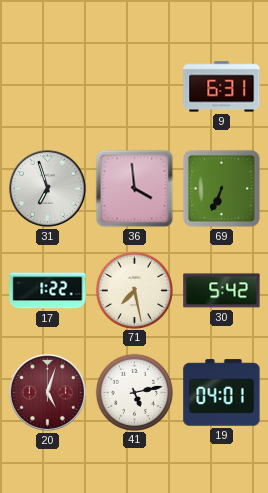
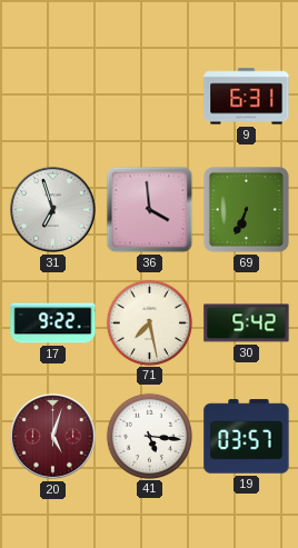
17: 1:22 -> 9:22 (53, 323)
41: 5:13 -> 5:16 (149, 436)
19: 04:01 -> 03:57 (247, 437)
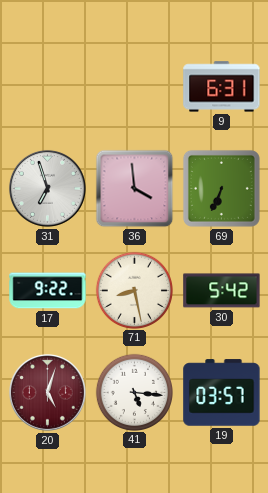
71: 7:28 -> 8:28 (134, 290)
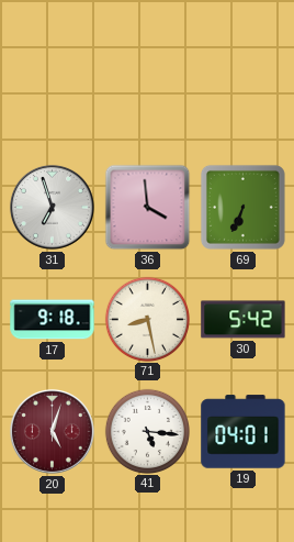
9: 6:31 -> none (222, 87)
17: 9:22 -> 9:18 (53, 320)
19: 03:57 -> 04:01 (244, 432)
